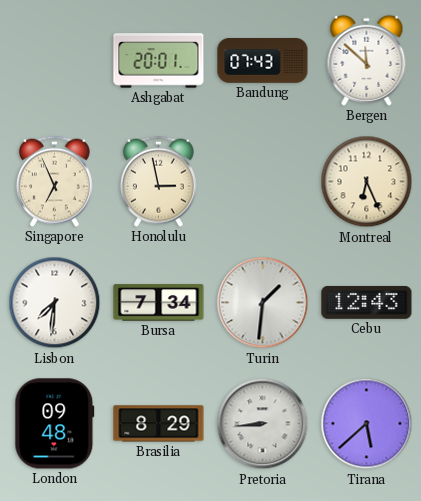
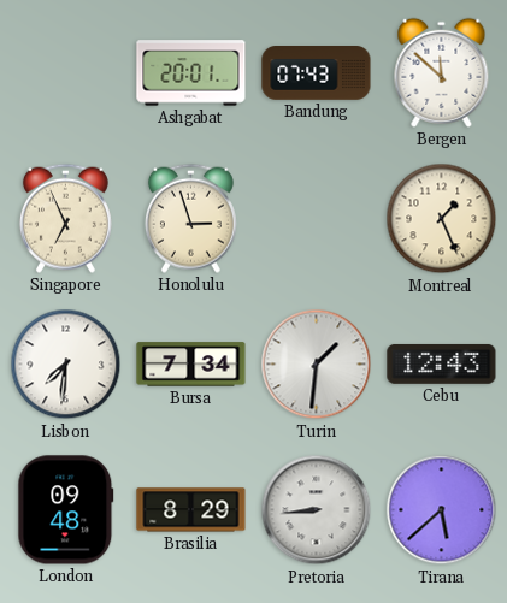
Honolulu: 2:58 -> 2:57 (190, 218)
Montreal: 6:26 -> 1:26 (442, 219)
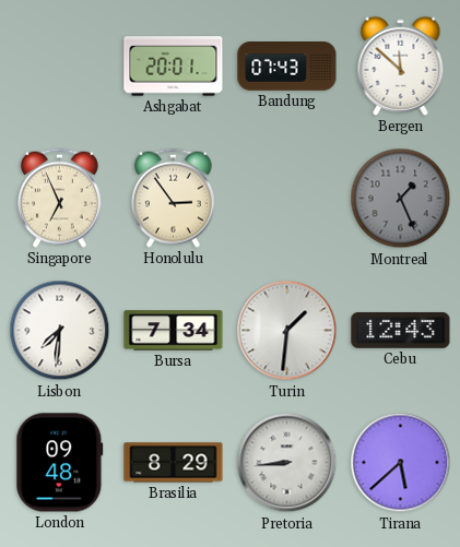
Honolulu: 2:57 -> 2:54 (173, 198)
Montreal dial: cream -> grey (401, 199)
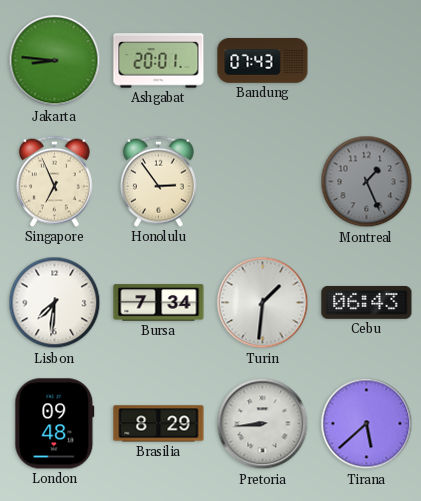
Jakarta: none -> 8:46 (55, 61)
Bergen: 11:52 -> none (401, 66)
Cebu: 12:43 -> 06:43 (367, 303)
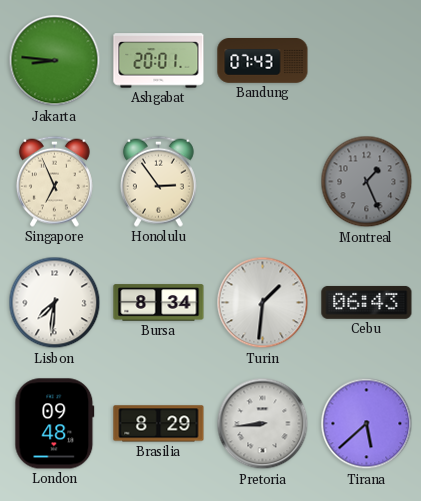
Bursa: 7:34 -> 8:34 (159, 303)
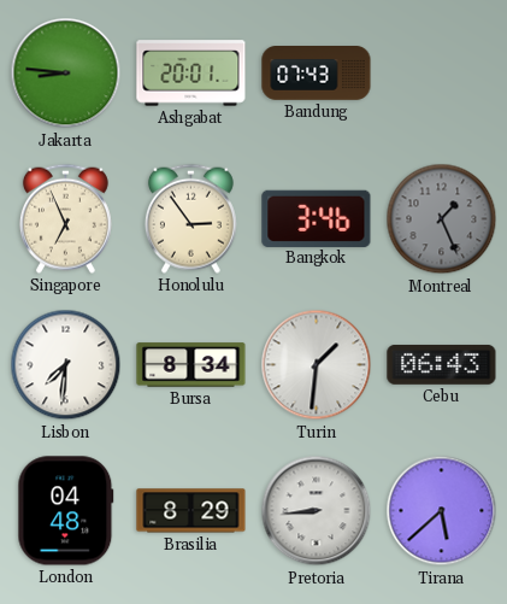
Bangkok: none -> 3:46 (317, 218)
London: 09:48 -> 04:48 (66, 511)
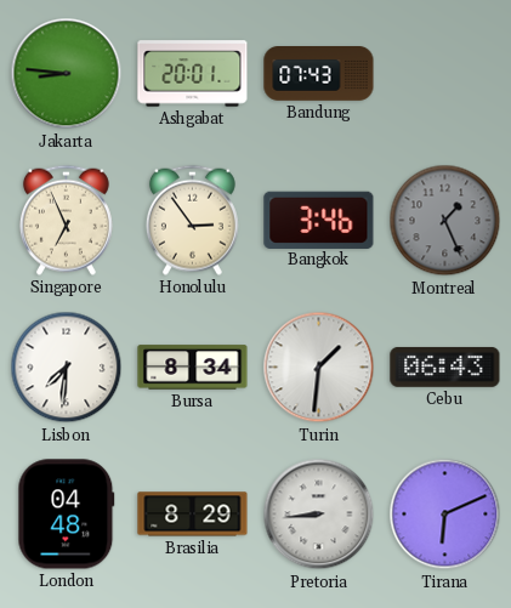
Tirana: 5:38 -> 6:11 (445, 515)
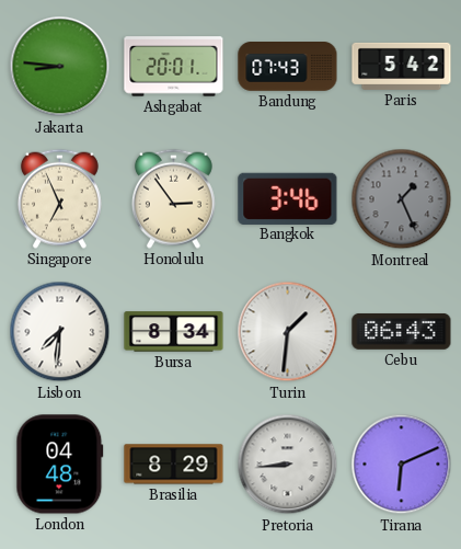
Paris: none -> 5:42 (402, 66)
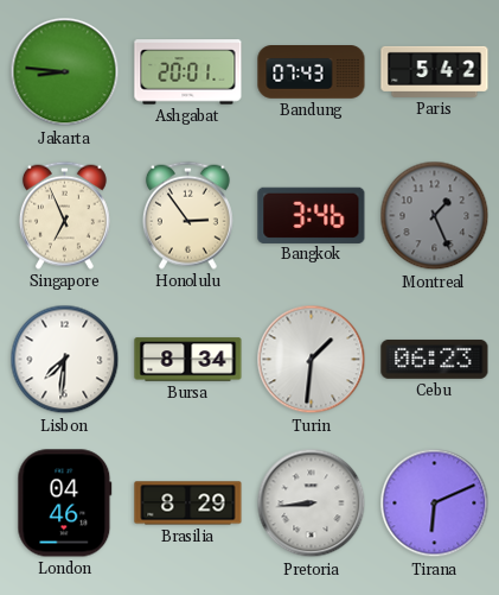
Cebu: 06:43 -> 06:23 (435, 360)
London: 04:48 -> 04:46 (65, 504)
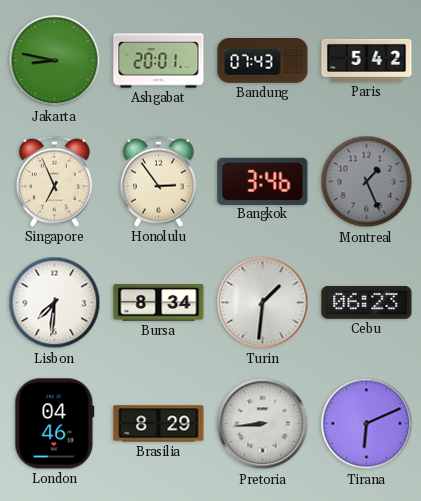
Jakarta: 8:46 -> 8:47 (55, 61)
